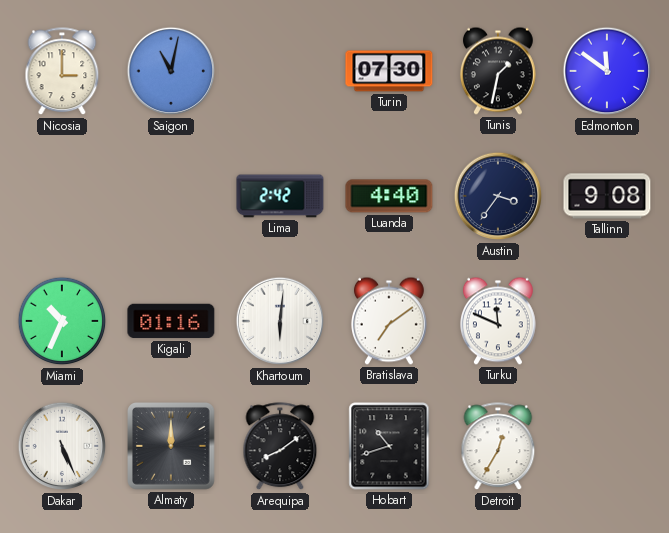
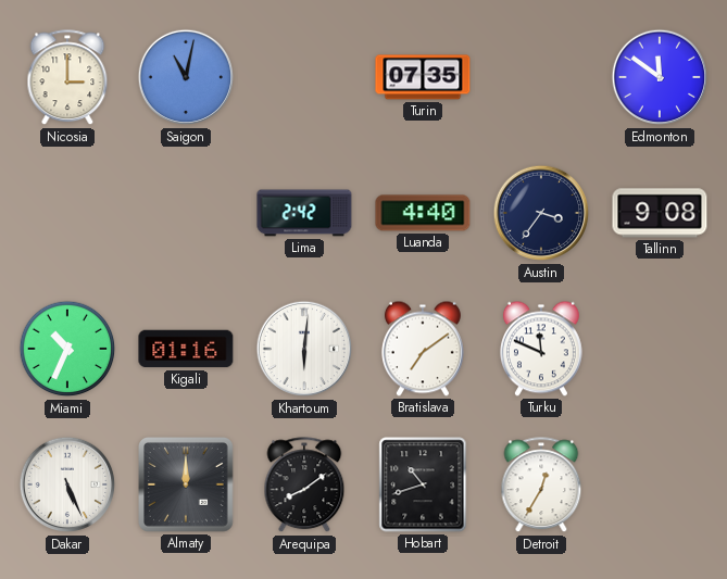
Turin: 07:30 -> 07:35 (423, 77)
Tunis: 1:32 -> none (498, 71)
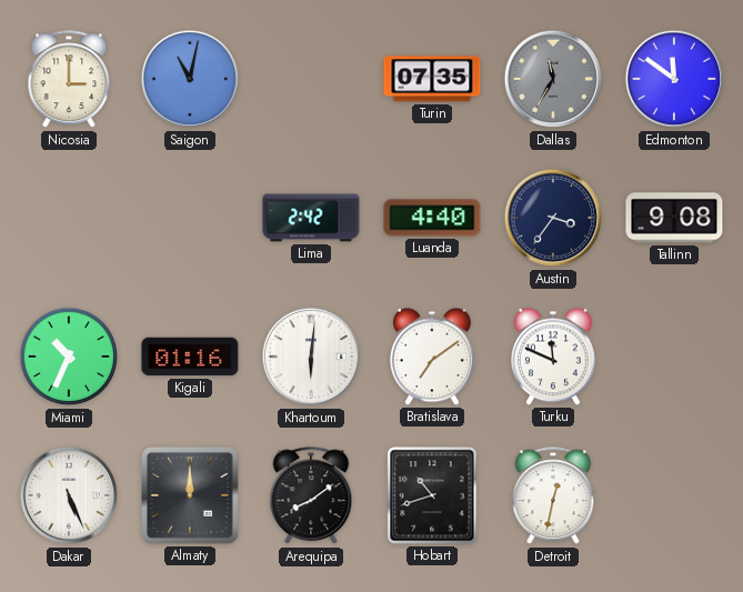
Dallas: none -> 11:35 (553, 79)
Detroit: 12:35 -> 12:32 (553, 496)
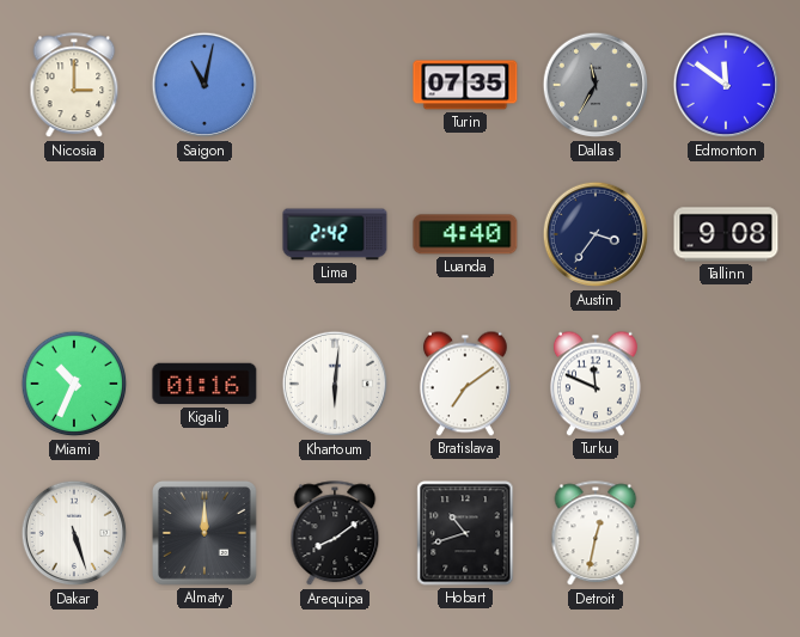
Dakar: 5:26 -> 5:27 (74, 533)
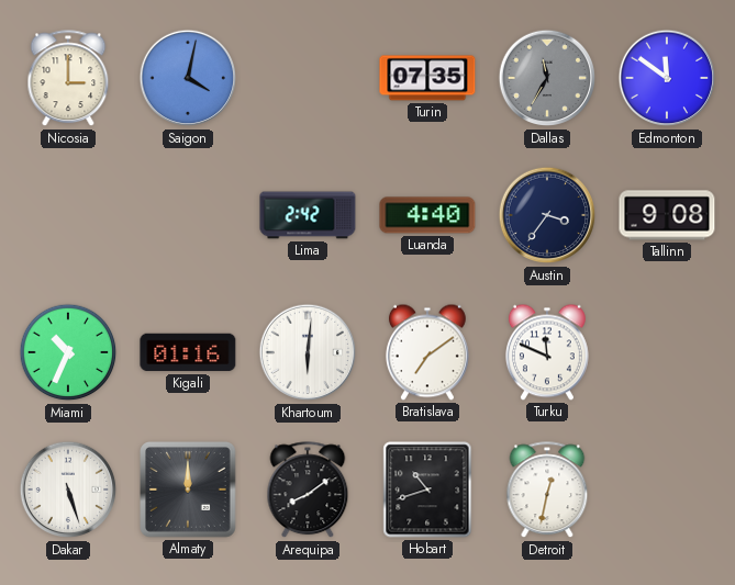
Saigon: 11:02 -> 4:02 (188, 78)
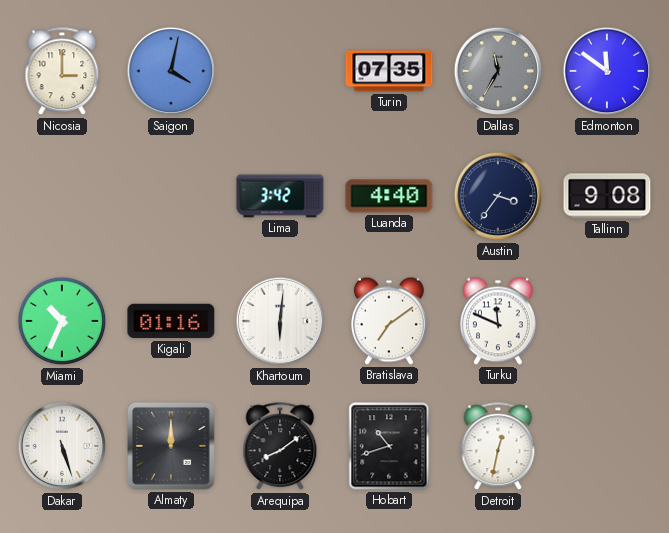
Lima: 2:42 -> 3:42 (280, 196)
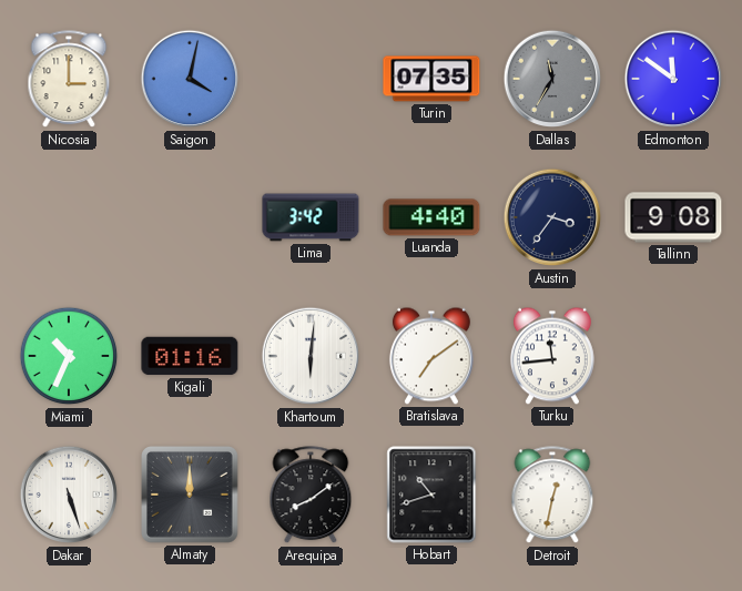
Turku: 11:49 -> 11:44 (552, 356)
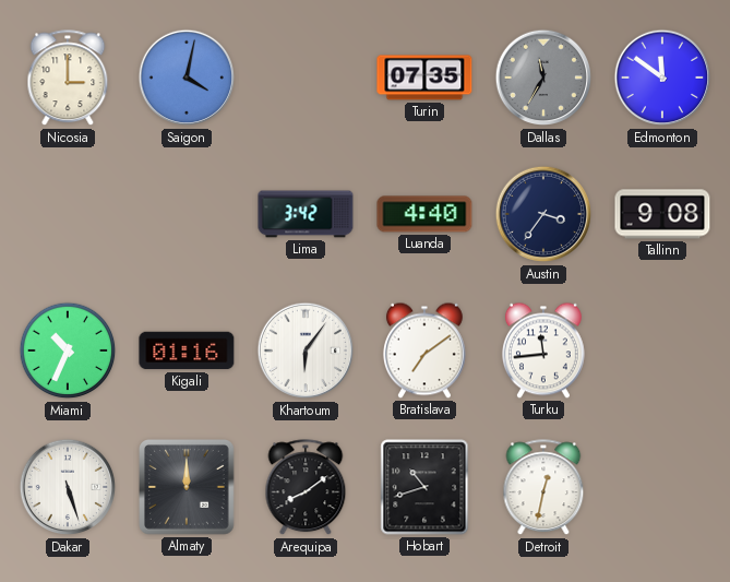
Khartoum: 6:01 -> 6:06 (306, 351)
